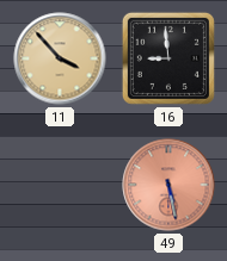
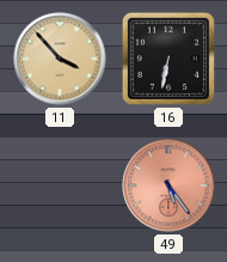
16: 8:59 -> 6:32 (168, 59)
49: 5:28 -> 5:24 (168, 185)
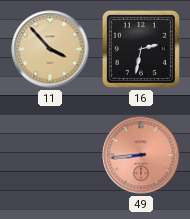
16: 6:32 -> 2:32 (141, 49)
49: 5:24 -> 8:44 (141, 155)
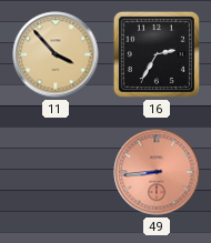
16: 2:32 -> 2:35 (157, 54)
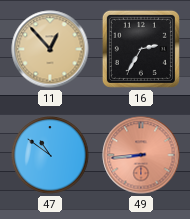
11: 3:53 -> 12:53 (50, 49)
47: none -> 10:51 (50, 155)
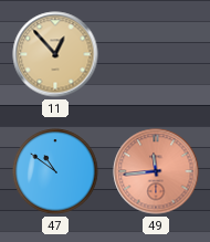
16: 2:35 -> none (141, 49)
49: 8:44 -> 11:44 (156, 171)
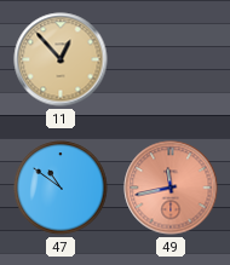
49: 11:44 -> 11:43 (171, 188)
